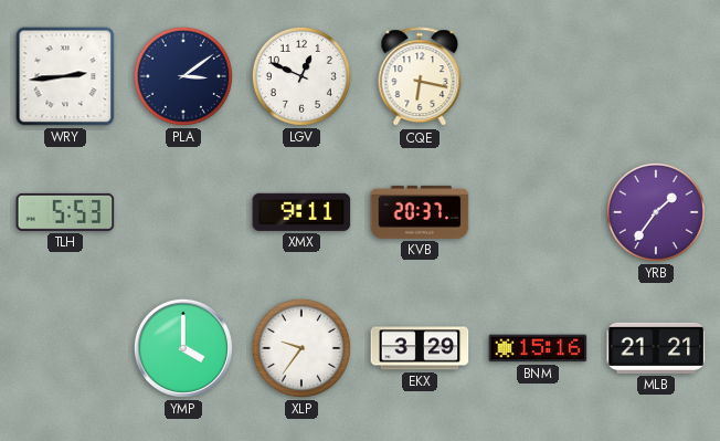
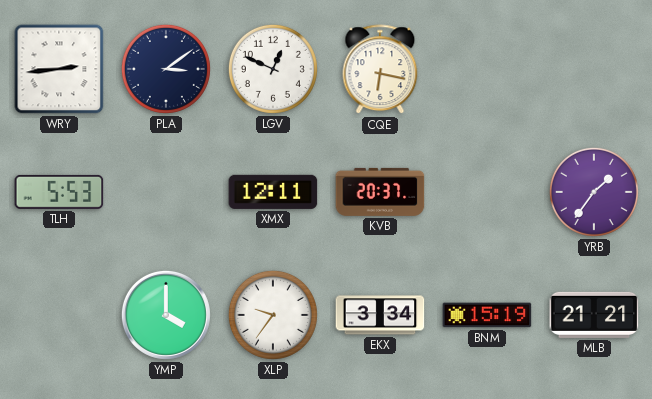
XMX: 9:11 -> 12:11 (273, 192)
EKX: 3:29 -> 3:34 (380, 315)
BNM: 15:16 -> 15:19 (487, 315)
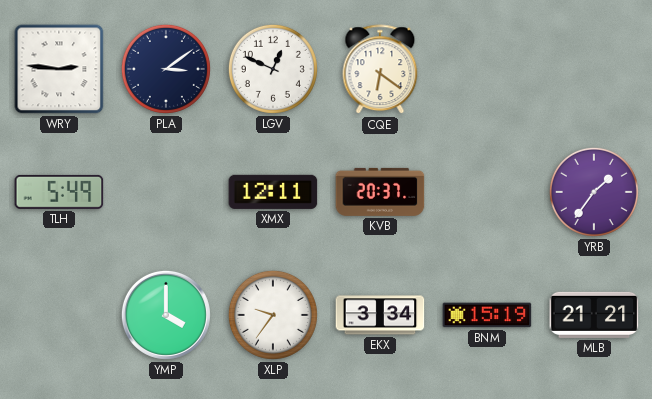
WRY: 2:44 -> 2:46 (59, 69)
CQE: 6:17 -> 6:21 (380, 70)
TLH: 5:53 -> 5:49 (59, 192)
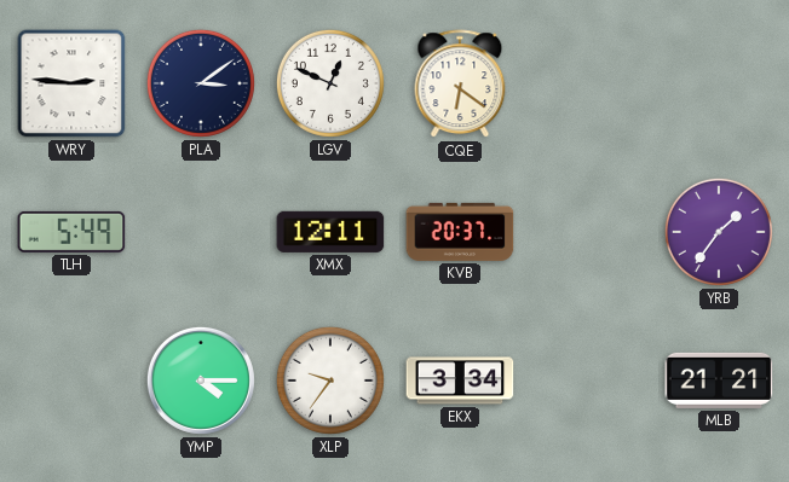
YMP: 4:00 -> 4:15 (201, 381)
BNM: 15:19 -> none (487, 315)
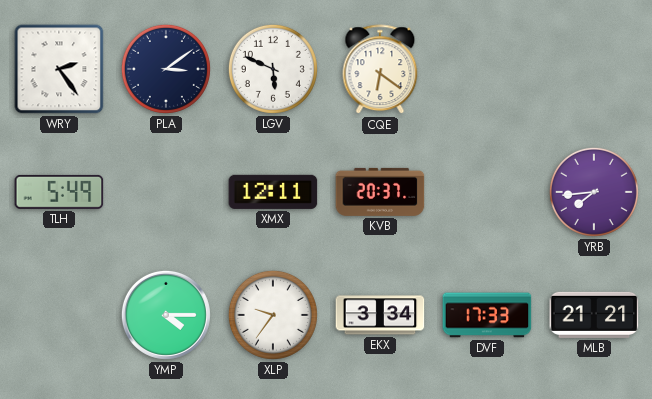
WRY: 2:46 -> 2:24 (59, 69)
LGV: 12:49 -> 5:49 (273, 69)
YRB: 1:36 -> 7:44 (594, 192)
DVF: none -> 17:33 (487, 315)
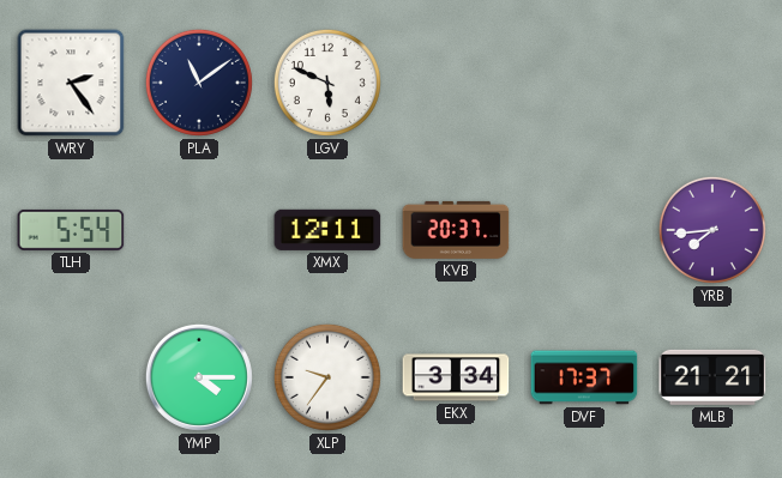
PLA: 3:09 -> 11:09 (199, 83)
CQE: 6:21 -> none (380, 70)
TLH: 5:49 -> 5:54 (71, 230)
DVF: 17:33 -> 17:37 (584, 377)
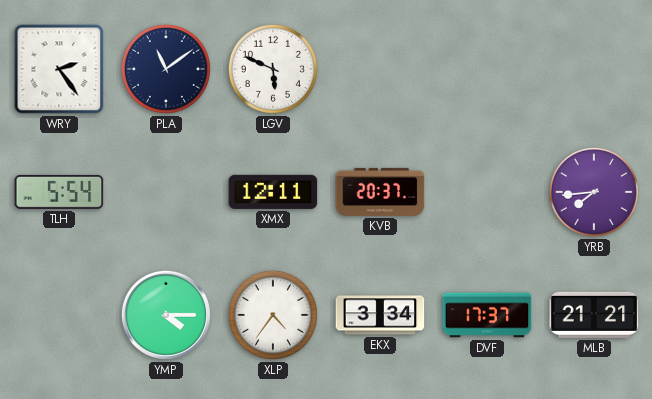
XLP: 9:36 -> 4:36 (273, 315)
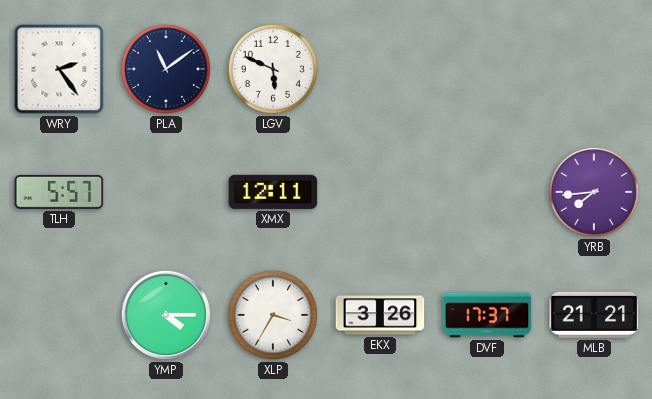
TLH: 5:54 -> 5:57 (59, 192)
KVB: 20:37 -> none (380, 192)
XLP: 4:36 -> 3:35 (273, 315)
EKX: 3:34 -> 3:26 (380, 315)
